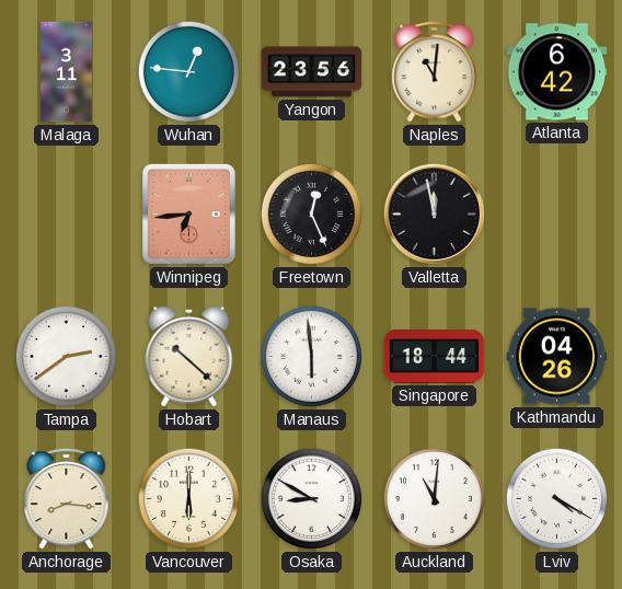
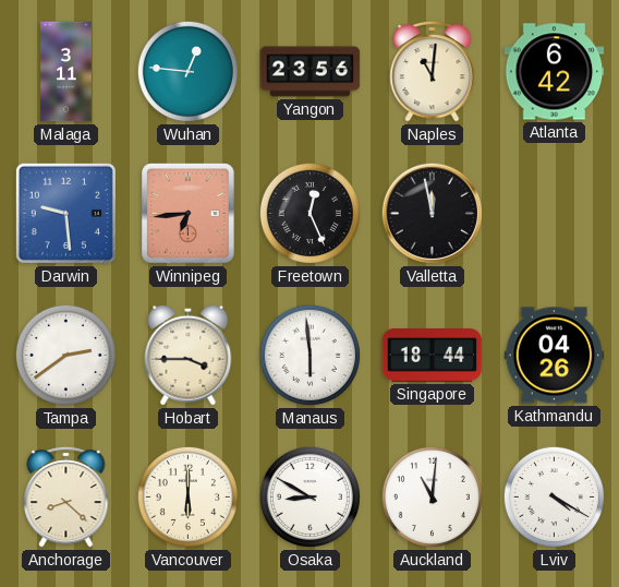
Darwin: none -> 9:29 (65, 213)
Hobart: 10:22 -> 3:45 (189, 355)
Anchorage: 8:16 -> 8:22 (66, 496)
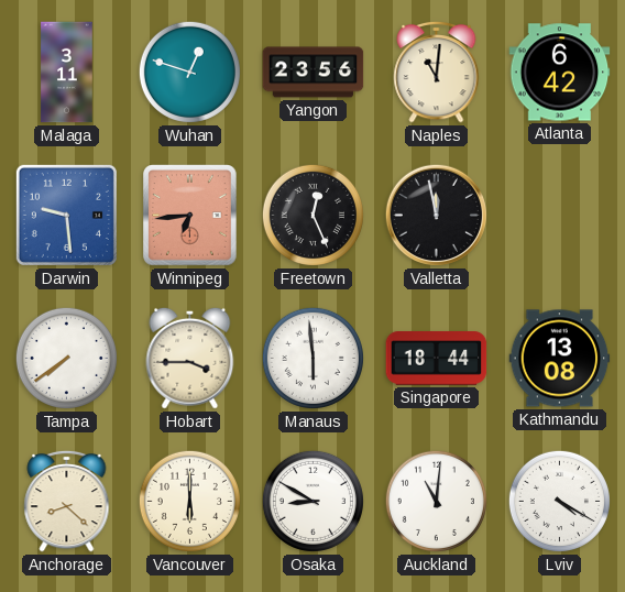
Wuhan: 12:46 -> 12:48 (189, 72)
Tampa: 2:39 -> 7:39 (66, 358)
Kathmandu: 04:26 -> 13:08 (560, 359)
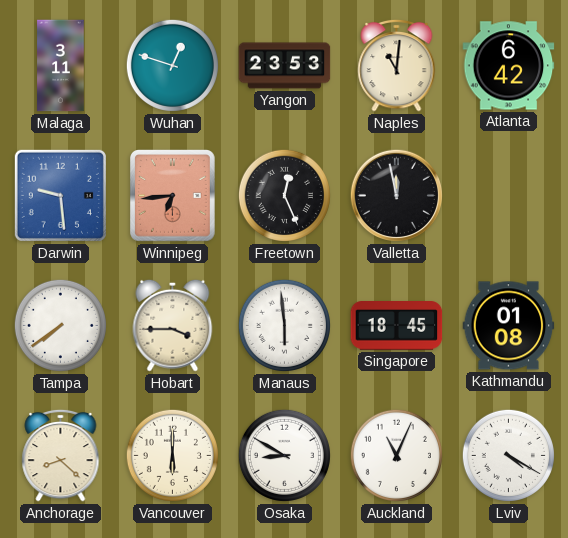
Yangon: 23:56 -> 23:53 (285, 66)
Singapore: 18:44 -> 18:45 (397, 326)
Kathmandu: 13:08 -> 01:08 (509, 326)
Auckland: 11:01 -> 11:04 (396, 455)
